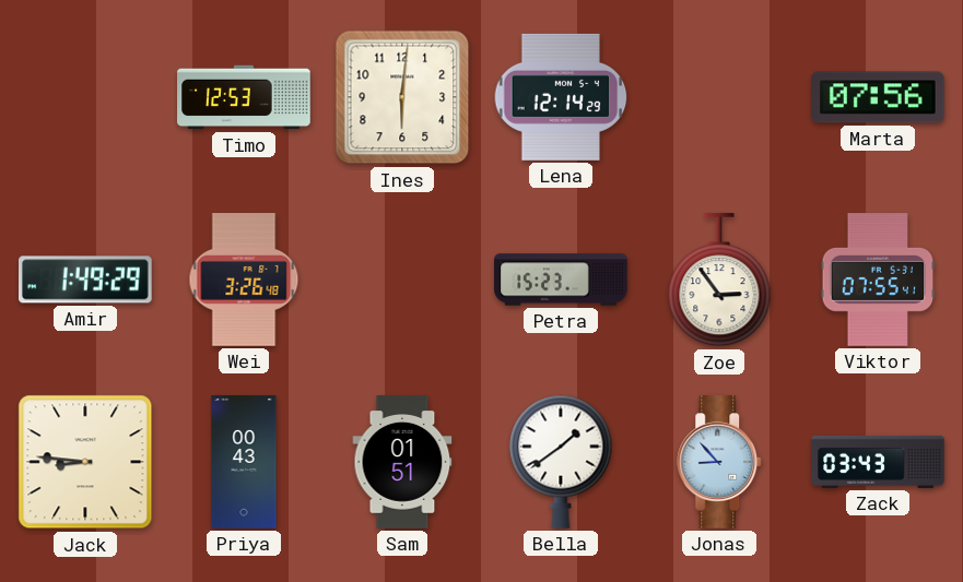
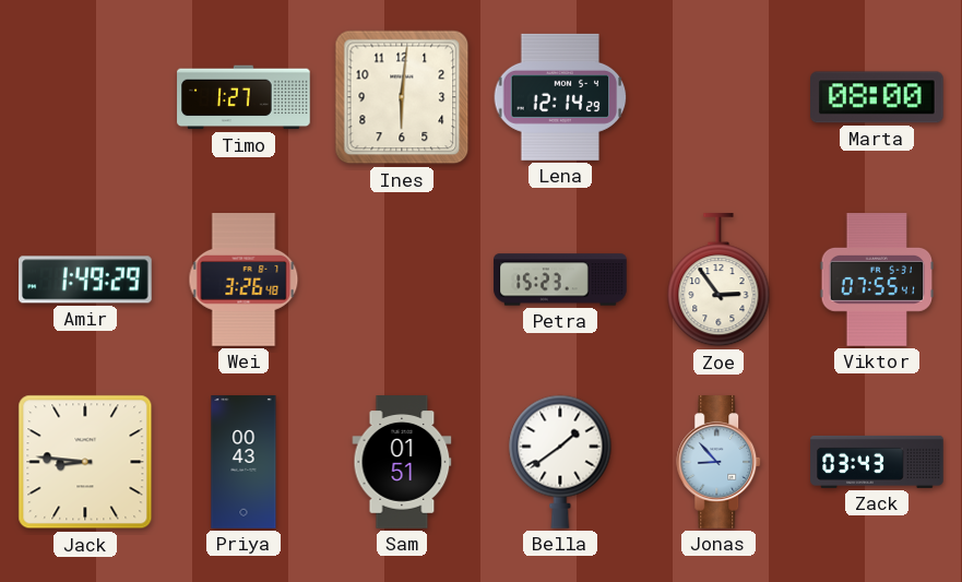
Timo: 12:53 -> 1:27 (244, 97)
Marta: 07:56 -> 08:00 (878, 97)
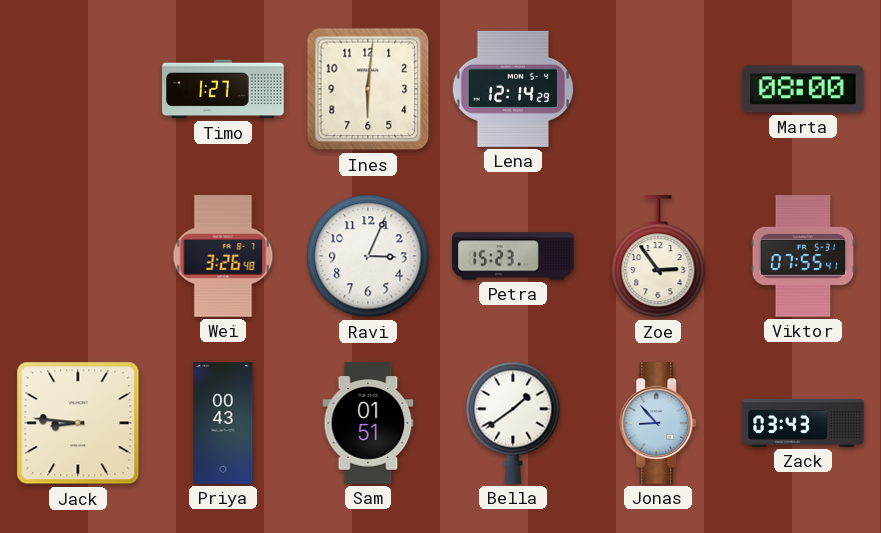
Amir: 1:49 -> none (86, 280)
Ravi: none -> 3:04 (368, 256)
